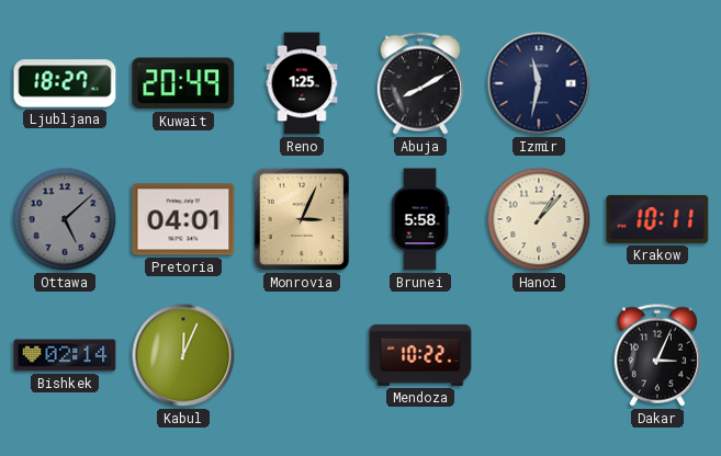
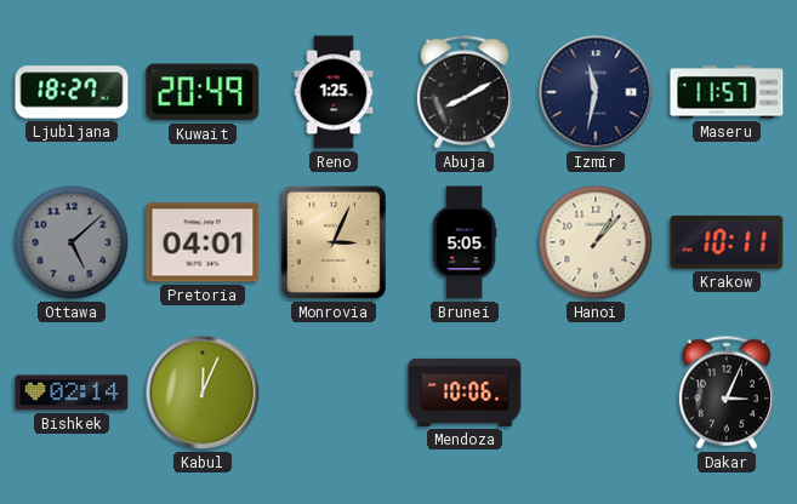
Maseru: none -> 11:57 (727, 92)
Brunei: 5:58 -> 5:05 (465, 242)
Mendoza: 10:22 -> 10:06 (465, 393)
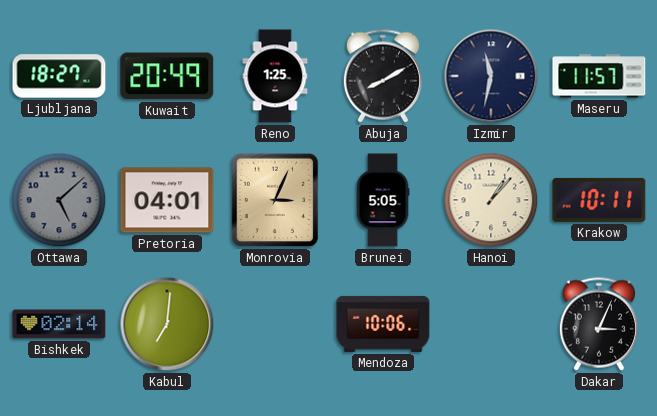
Kabul: 12:04 -> 7:01 (167, 324)
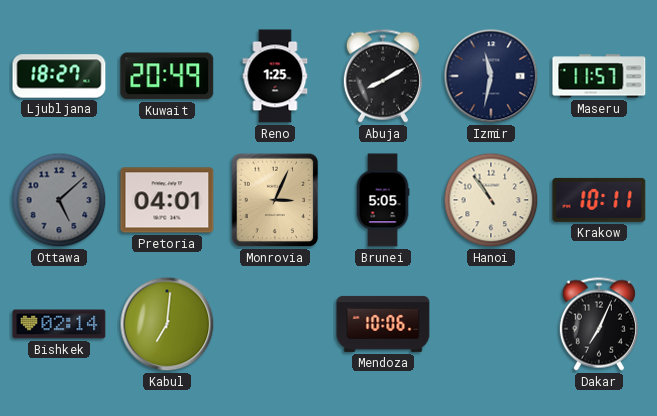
Hanoi: 1:07 -> 10:54 (491, 200)
Dakar: 3:04 -> 7:04 (599, 324)
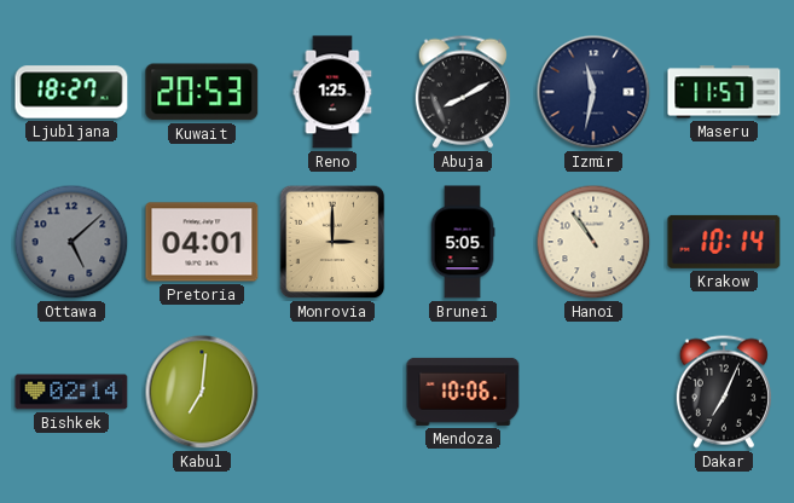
Kuwait: 20:49 -> 20:53 (202, 92)
Monrovia: 3:04 -> 3:00 (332, 242)
Krakow: 10:11 -> 10:14 (724, 242)
